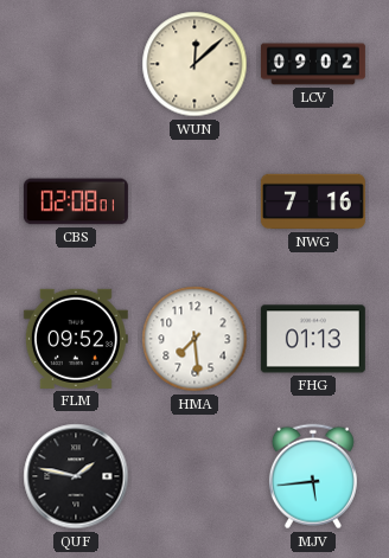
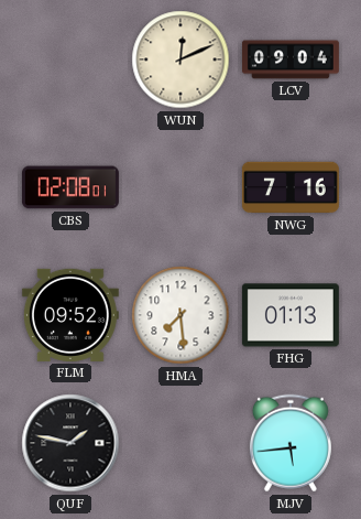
WUN: 12:08 -> 12:11 (180, 60)
LCV: 09:02 -> 09:04 (291, 60)
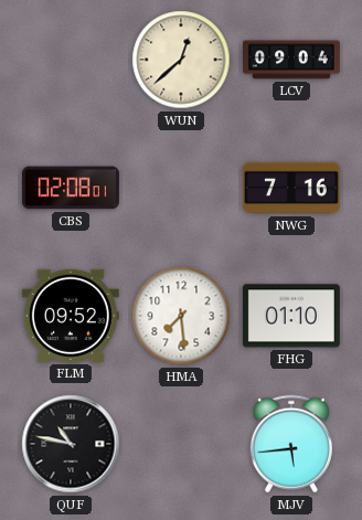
WUN: 12:11 -> 12:38 (181, 60)
FHG: 01:13 -> 01:10 (291, 316)
QUF: 1:47 -> 10:47 (71, 444)
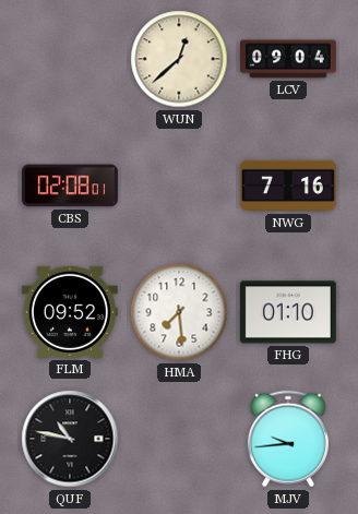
MJV: 5:44 -> 9:44 (288, 439)
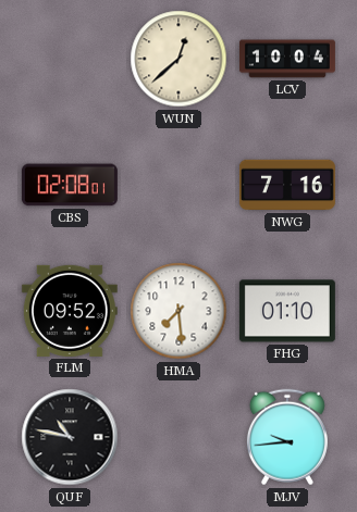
LCV: 09:04 -> 10:04 (287, 59)
